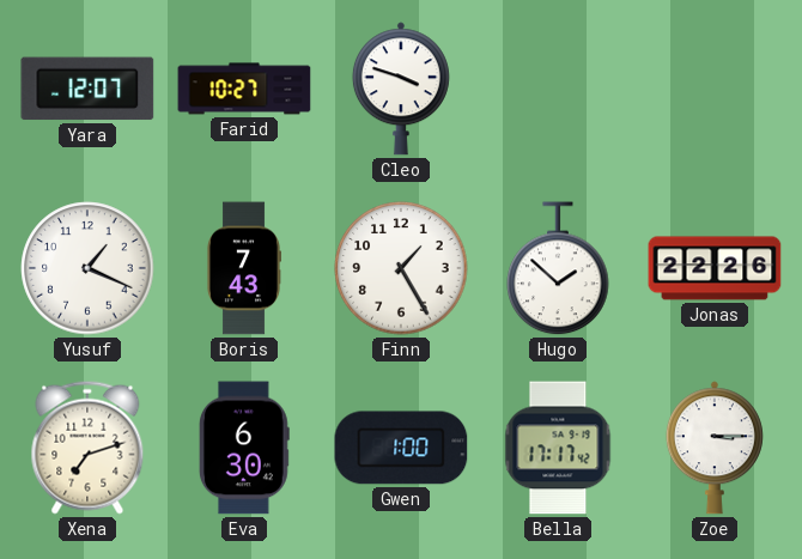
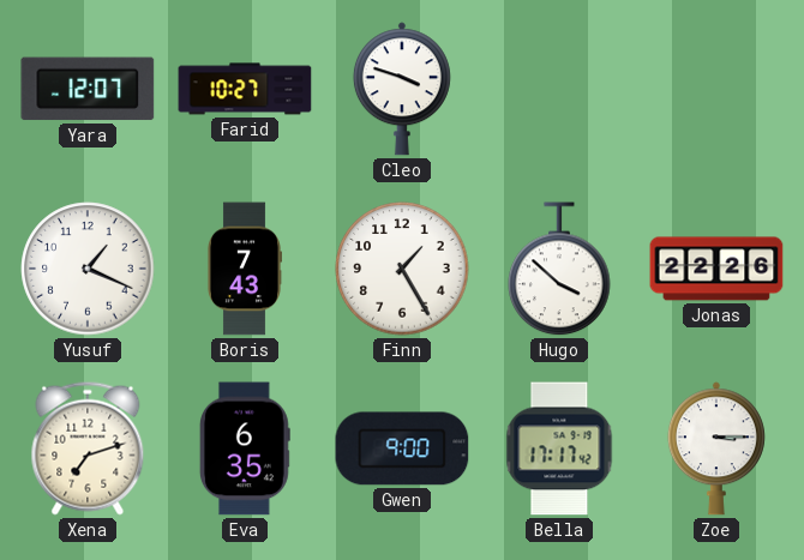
Hugo: 1:52 -> 3:52 (559, 270)
Eva: 6:30 -> 6:35 (245, 448)
Gwen: 1:00 -> 9:00 (402, 448)
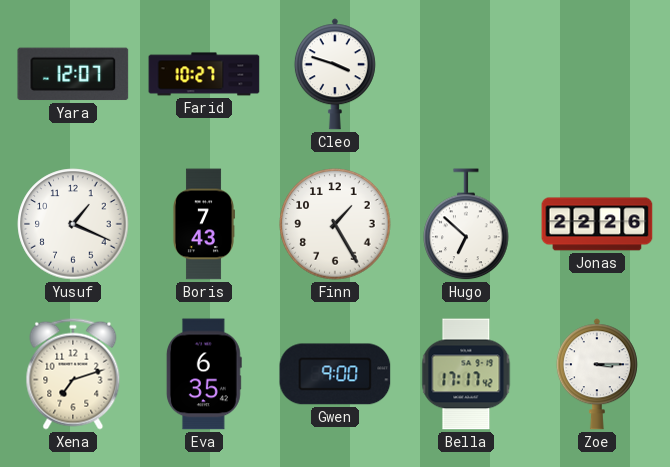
Hugo: 3:52 -> 6:52 (466, 225)
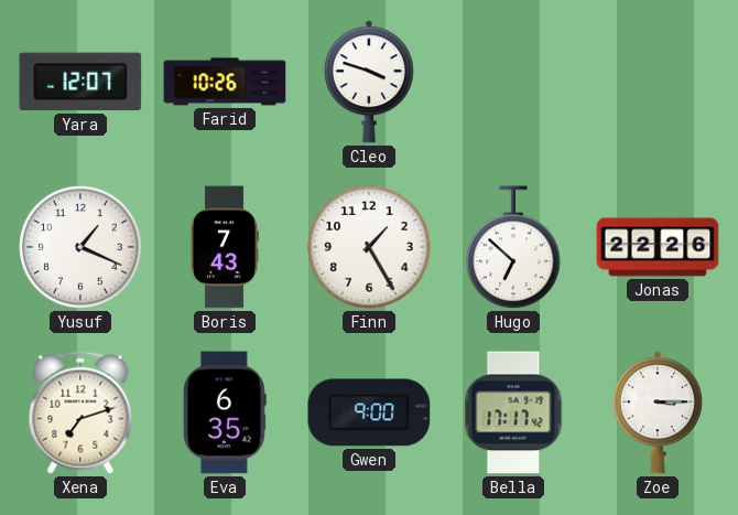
Farid: 10:27 -> 10:26 (225, 82)
